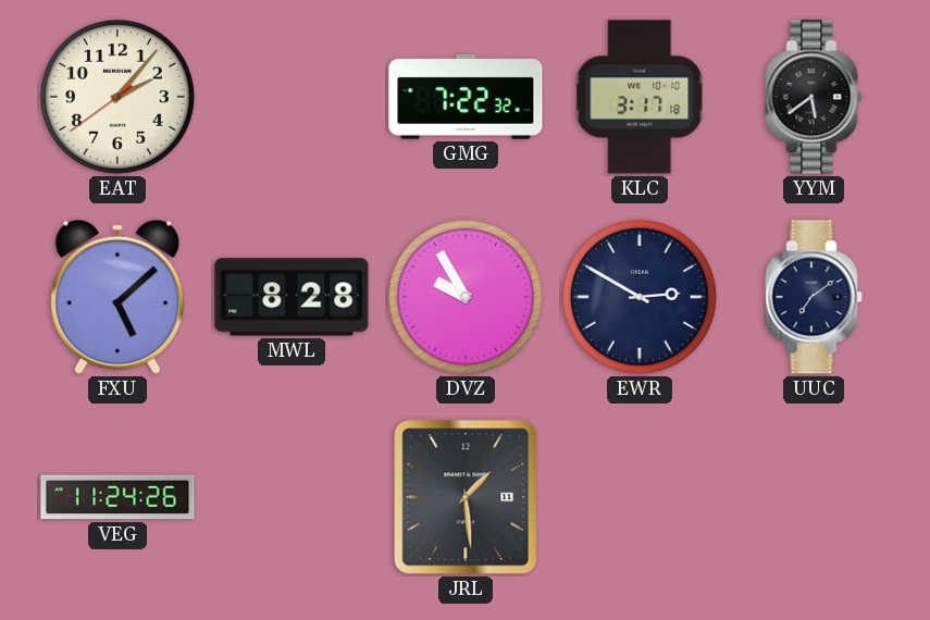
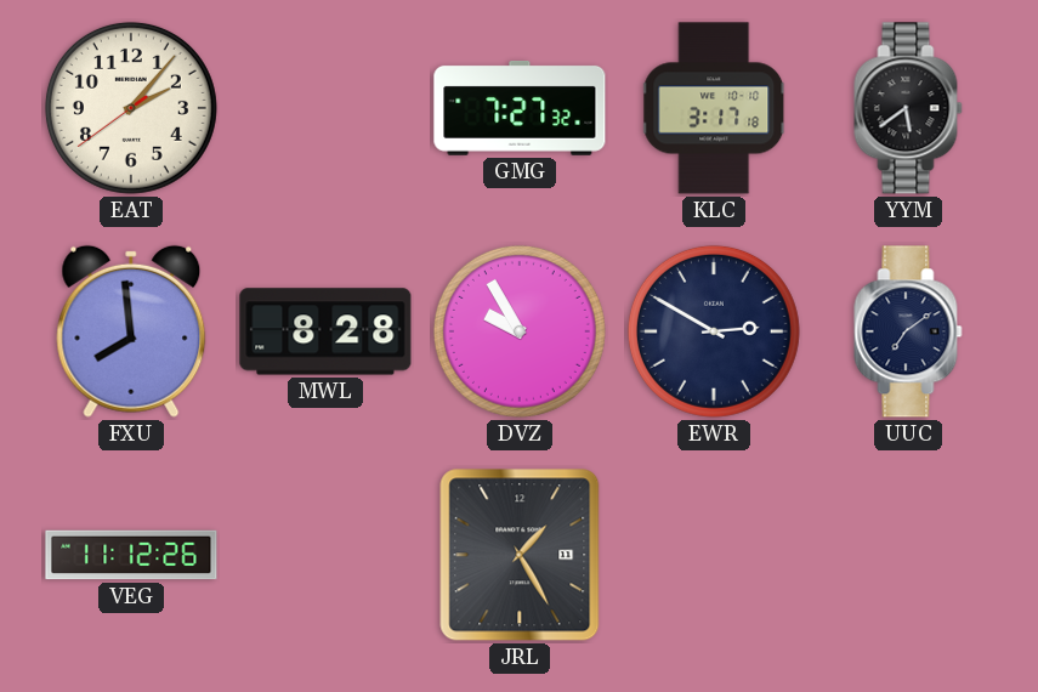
GMG: 7:22 -> 7:27 (520, 108)
FXU: 5:08 -> 7:59 (131, 331)
VEG: 11:24 -> 11:12 (131, 555)
JRL: 1:29 -> 1:25 (520, 555)
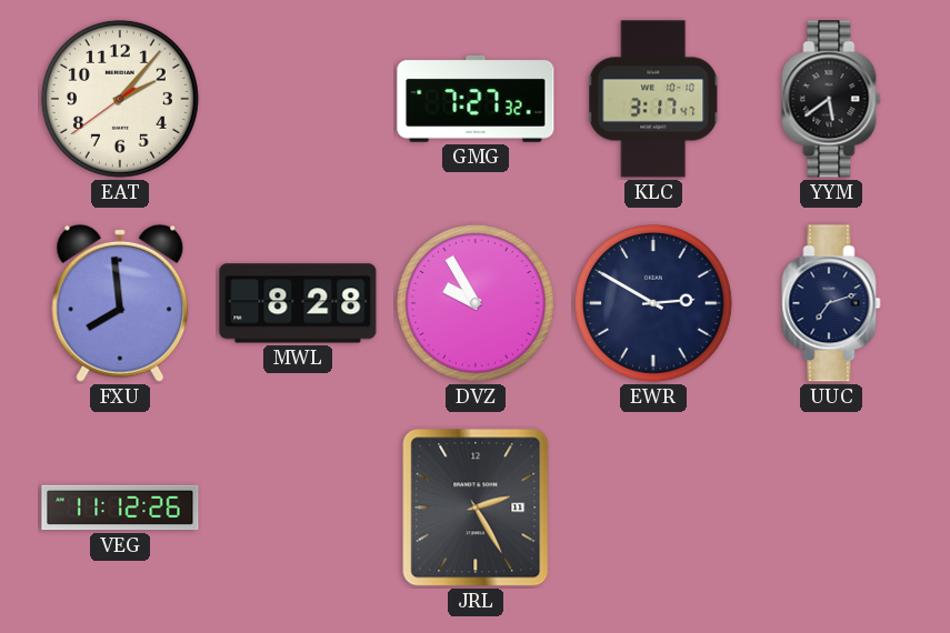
KLC: 3:17:18 -> 3:17:47 (654, 99)
UUC: 7:09 -> 7:12 (831, 303)
JRL: 1:25 -> 2:25 (476, 508)
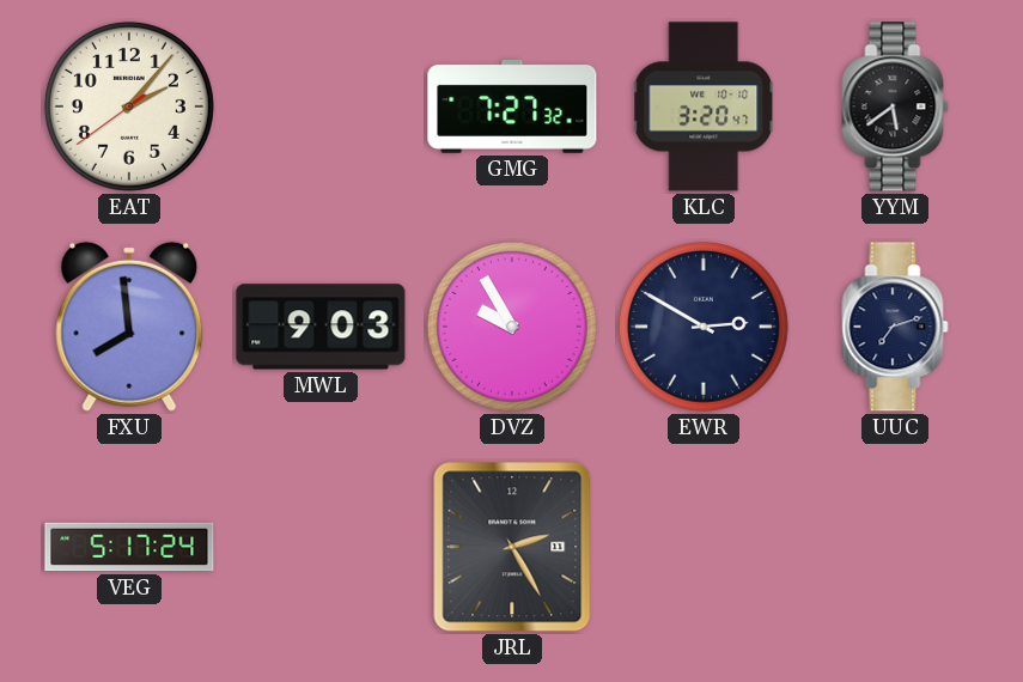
KLC: 3:17 -> 3:20 (705, 106)
MWL: 8:28 -> 9:03 (321, 327)
VEG: 11:12 -> 5:17 (129, 547)
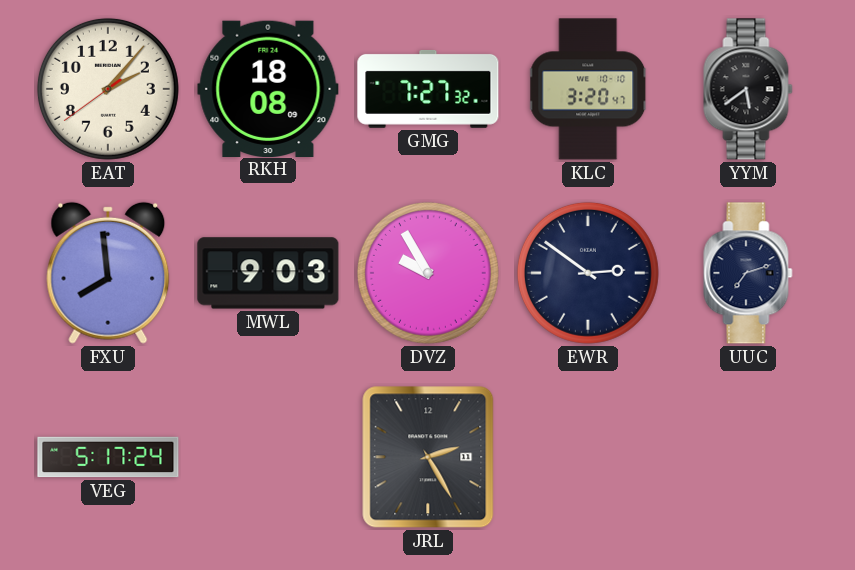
RKH: none -> 18:08 (268, 88)
EWR: 2:50 -> 2:51 (588, 273)
